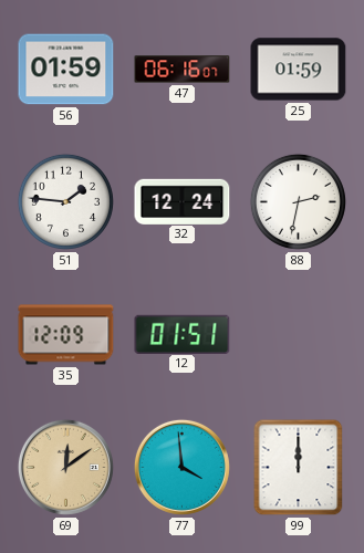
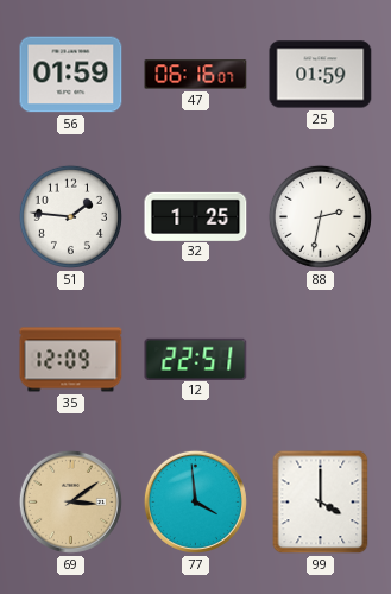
32: 12:24 -> 1:25 (196, 216)
12: 01:51 -> 22:51 (196, 359)
69: 12:09 -> 3:09 (70, 501)
99: 12:00 -> 4:00 (321, 503)
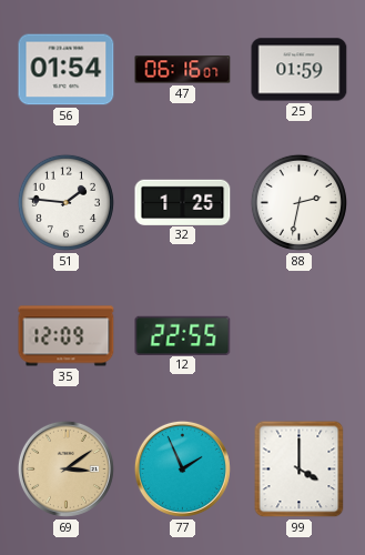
56: 01:59 -> 01:54 (67, 70)
12: 22:51 -> 22:55 (183, 335)
77: 3:59 -> 1:56 (182, 468)
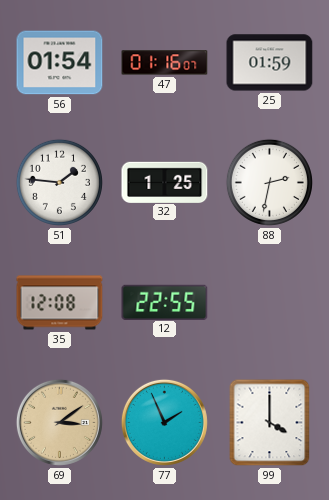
47: 06:16 -> 01:16 (165, 63)
35: 12:09 -> 12:08 (60, 303)
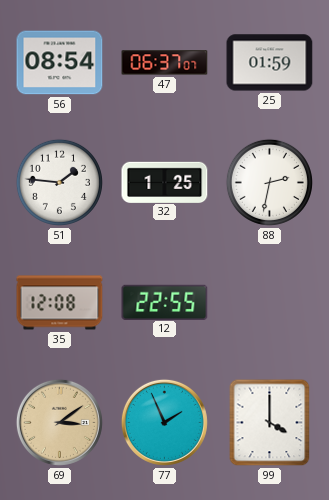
56: 01:54 -> 08:54 (60, 63)
47: 01:16 -> 06:37 (165, 63)
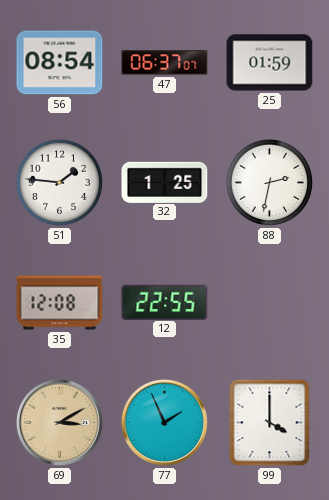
69: 3:09 -> 3:10 (59, 422)
